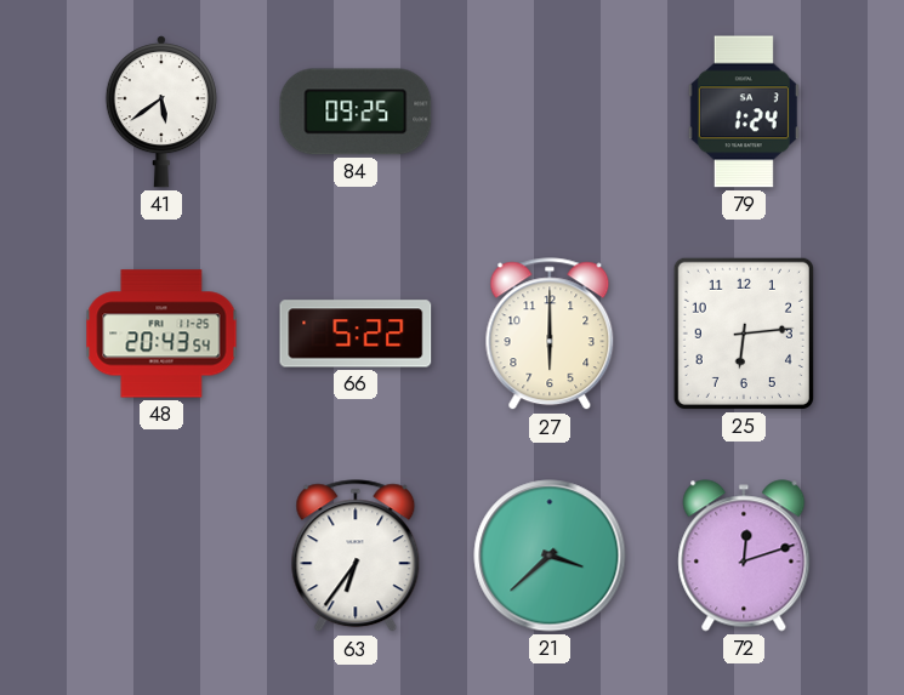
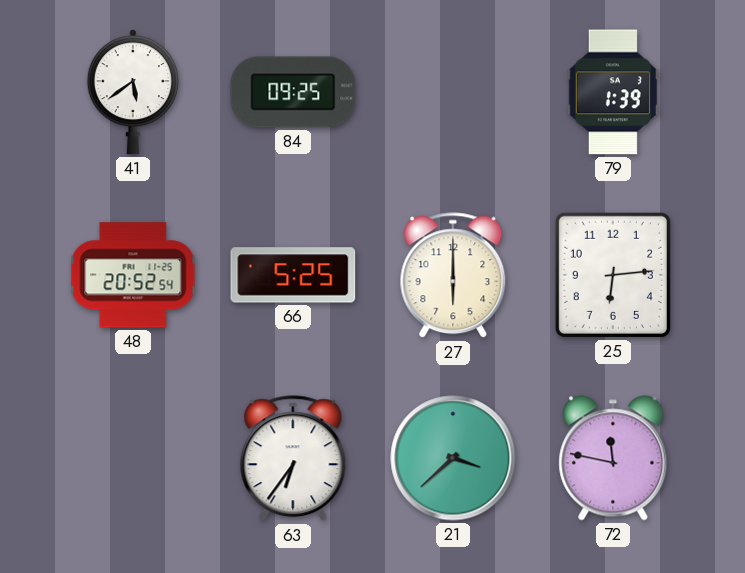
79: 1:24 -> 1:39 (613, 92)
48: 20:43 -> 20:52 (133, 275)
66: 5:22 -> 5:25 (293, 275)
72: 12:12 -> 11:47 (613, 458)
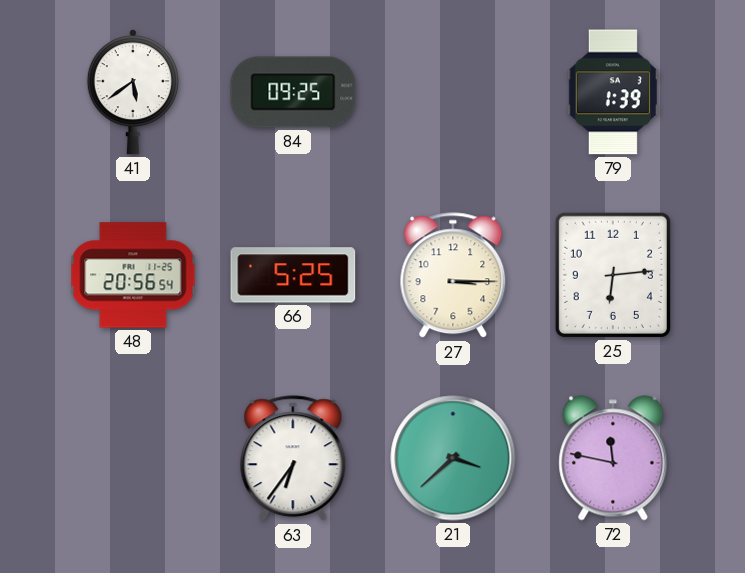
48: 20:52 -> 20:56 (133, 275)
27: 6:00 -> 3:15 (453, 276)
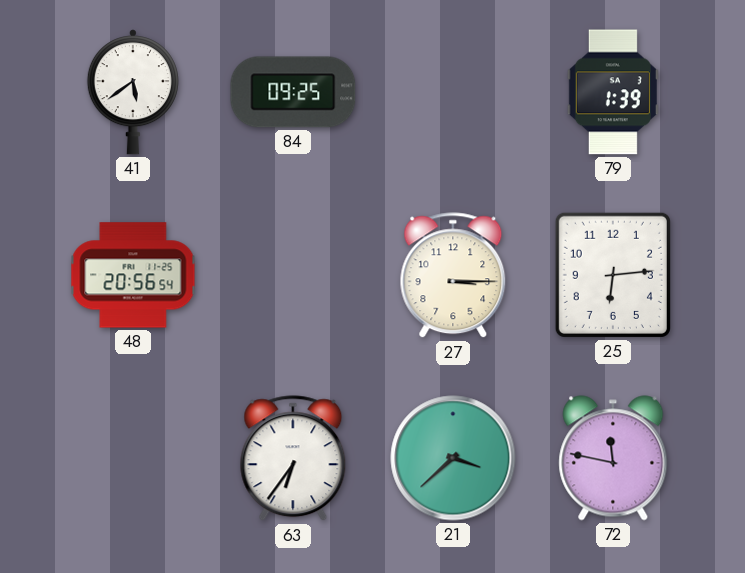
66: 5:25 -> none (293, 275)
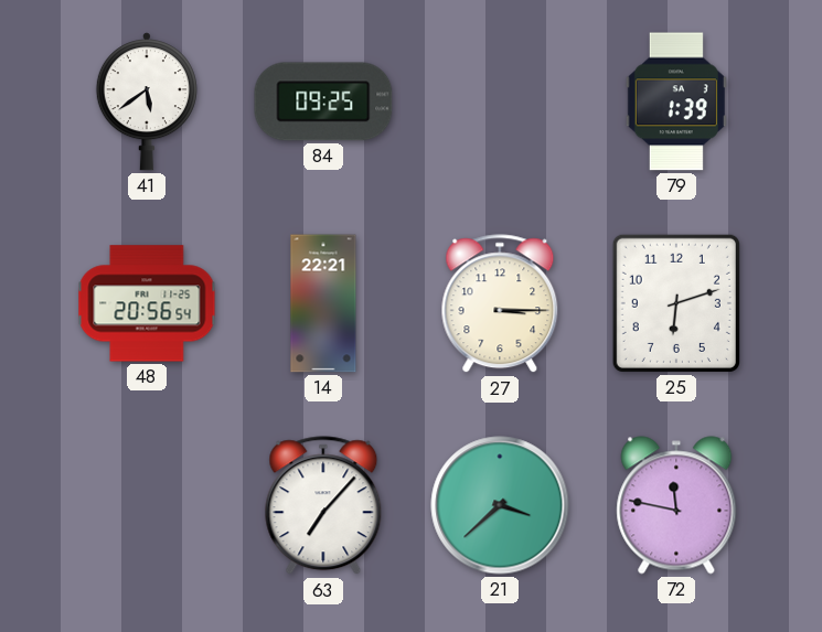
14: none -> 22:21 (323, 303)
25: 6:14 -> 6:12 (676, 303)
63: 6:36 -> 7:07 (323, 506)
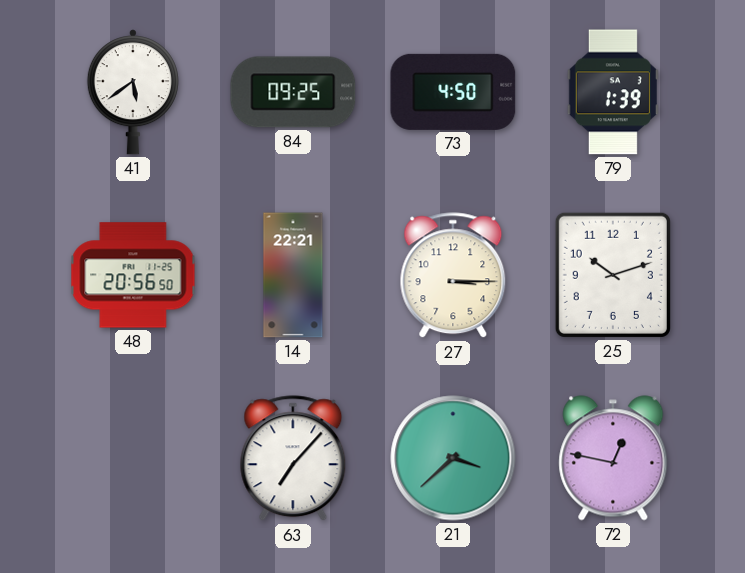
73: none -> 4:50 (453, 92)
48: 20:56:54 -> 20:56:50 (133, 275)
25: 6:12 -> 10:12 (613, 275)
72: 11:47 -> 12:47 (613, 458)
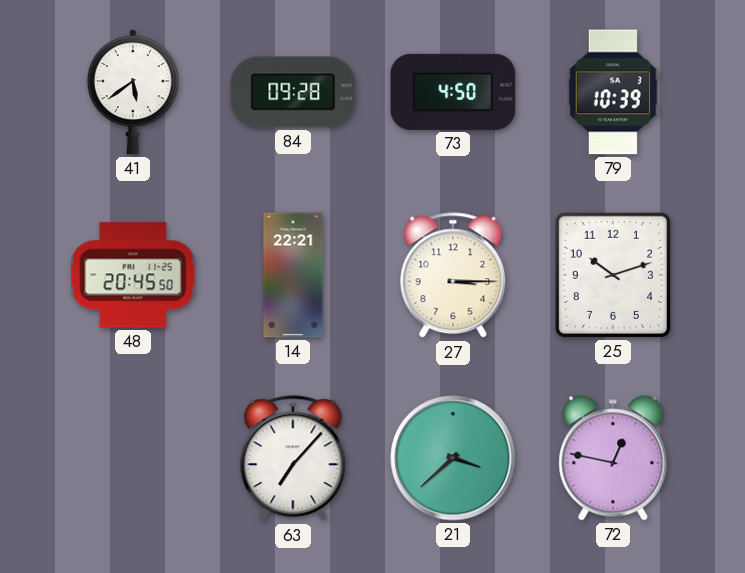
84: 09:25 -> 09:28 (293, 92)
79: 1:39 -> 10:39 (613, 92)
48: 20:56 -> 20:45 (133, 275)
